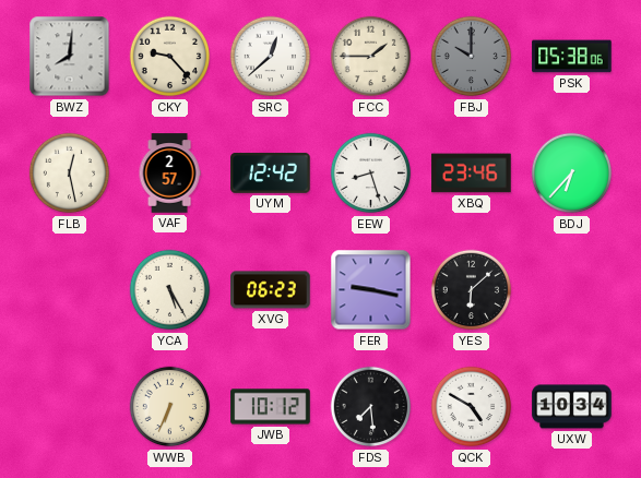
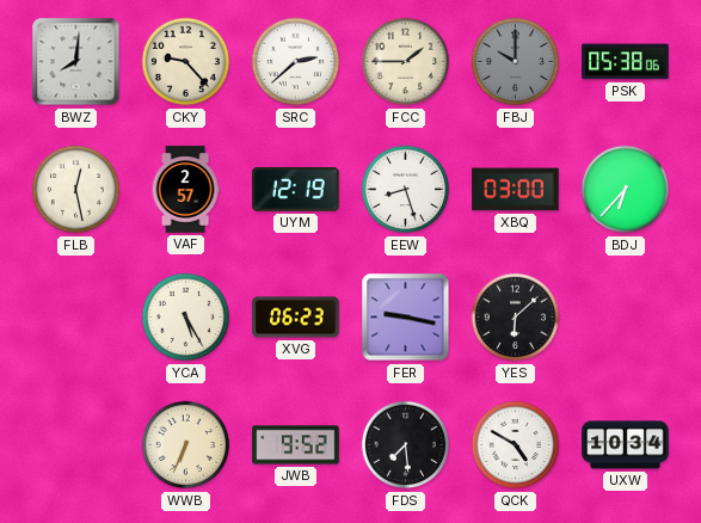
SRC: 12:38 -> 2:38 (296, 62)
UYM: 12:42 -> 12:19 (296, 190)
XBQ: 23:46 -> 03:00 (516, 190)
JWB: 10:12 -> 9:52 (296, 445)
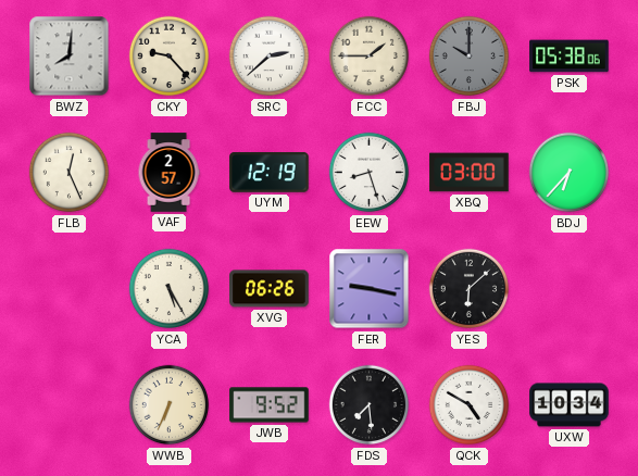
FLB: 12:28 -> 12:26 (70, 173)
XVG: 06:23 -> 06:26 (270, 289)
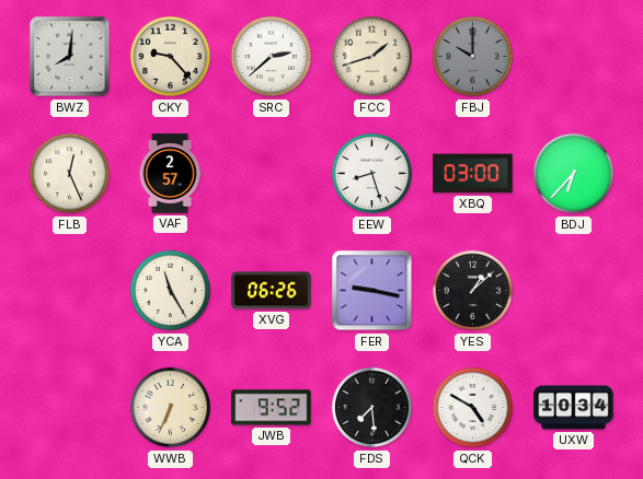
FCC: 1:45 -> 1:42 (372, 57)
PSK: 05:38 -> none (570, 57)
UYM: 12:19 -> none (270, 173)
YCA: 5:25 -> 11:25 (171, 291)
YES: 6:08 -> 1:08 (473, 291)
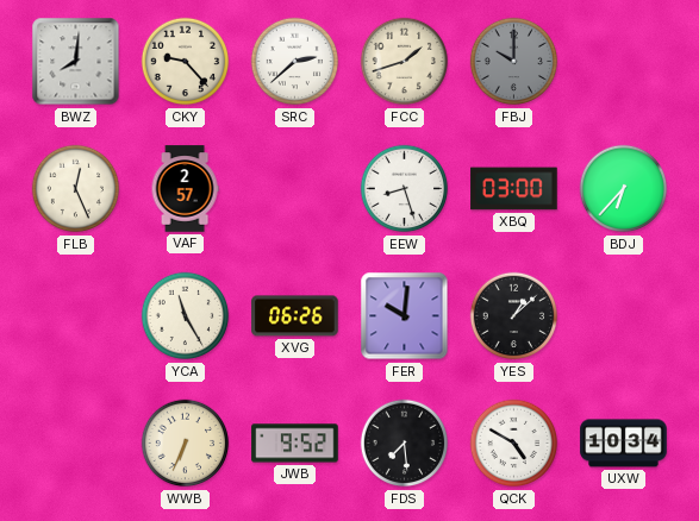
FER: 9:17 -> 10:01 (405, 316)
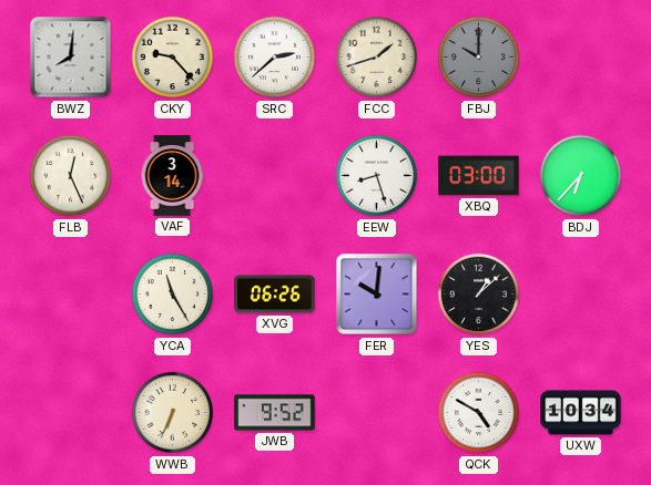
VAF: 2:57 -> 3:14 (172, 176)
FDS: 7:29 -> none (405, 444)
